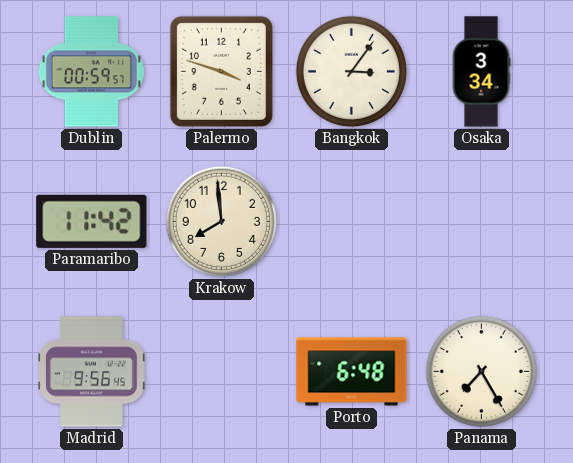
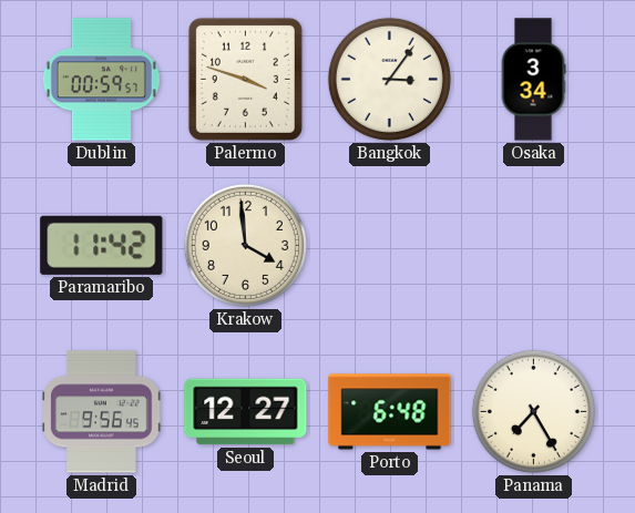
Krakow: 7:59 -> 3:59 (245, 245)
Seoul: none -> 12:27 (246, 412)
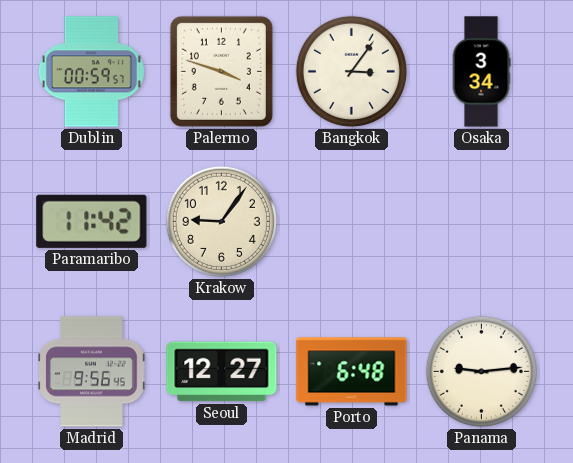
Krakow: 3:59 -> 9:06 (221, 221)
Panama: 7:25 -> 9:14 (481, 371)
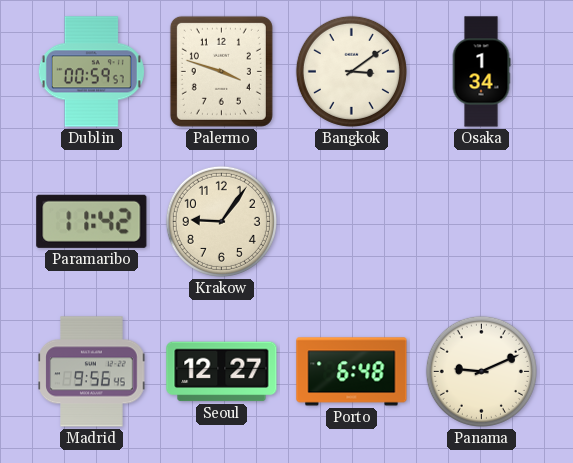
Bangkok: 3:06 -> 3:09 (351, 71)
Osaka: 3:34 -> 1:34 (481, 72)
Panama: 9:14 -> 9:11 (481, 371)
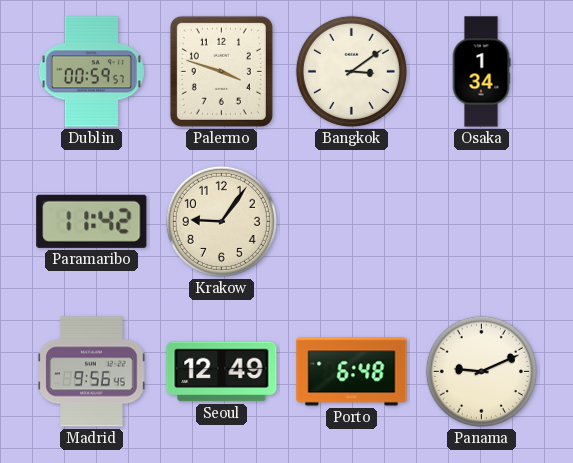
Seoul: 12:27 -> 12:49 (222, 372)
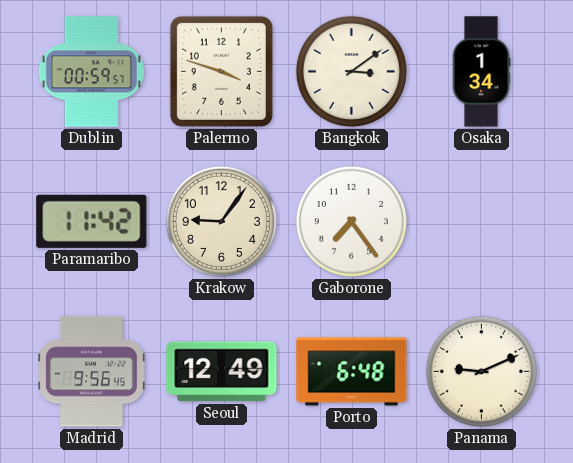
Gaborone: none -> 7:24 (351, 221)
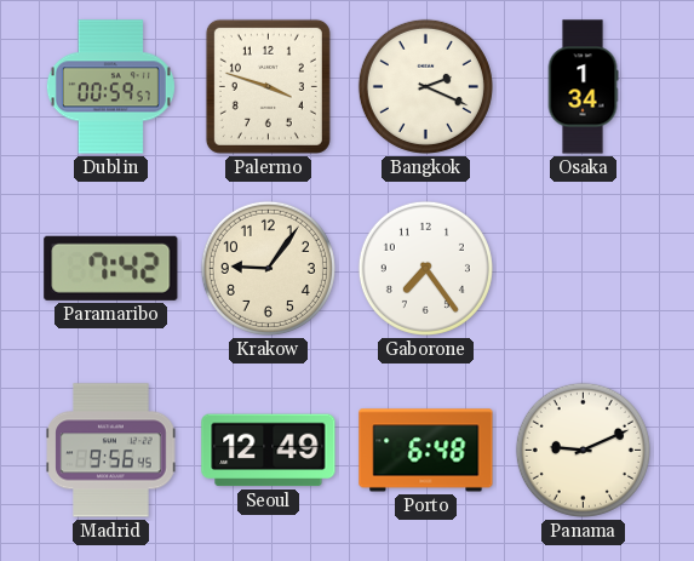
Bangkok: 3:09 -> 2:19 (425, 86)
Paramaribo: 11:42 -> 7:42 (111, 268)
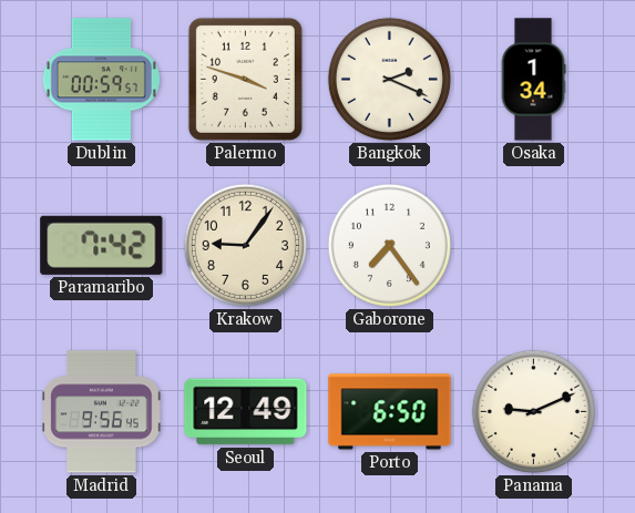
Porto: 6:48 -> 6:50 (390, 412)
